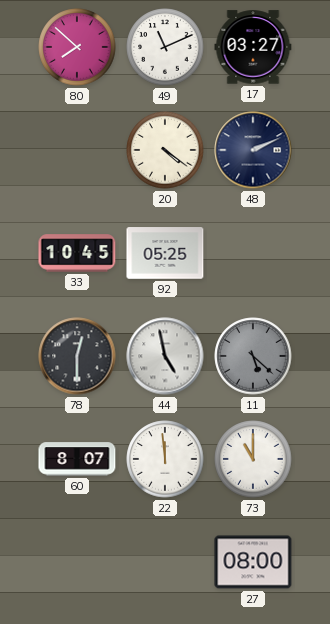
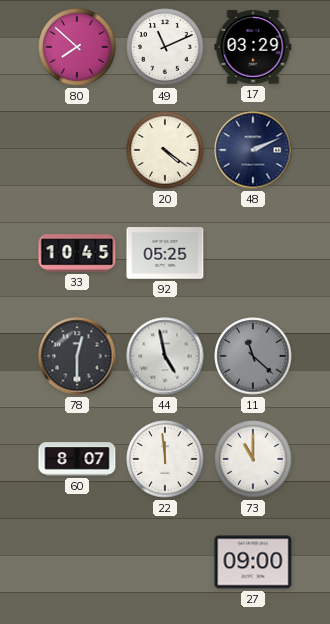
17: 03:27 -> 03:29 (253, 47)
11: 5:22 -> 11:22 (253, 356)
27: 08:00 -> 09:00 (253, 562)
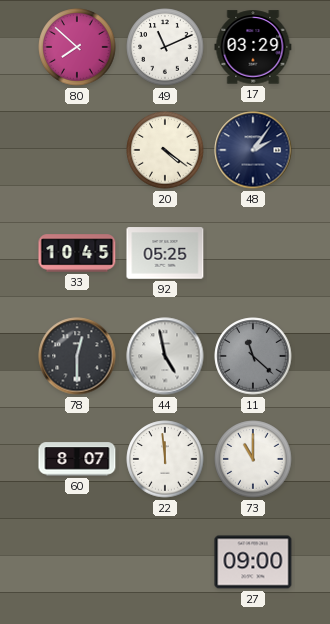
48: 2:11 -> 2:06 (253, 150)
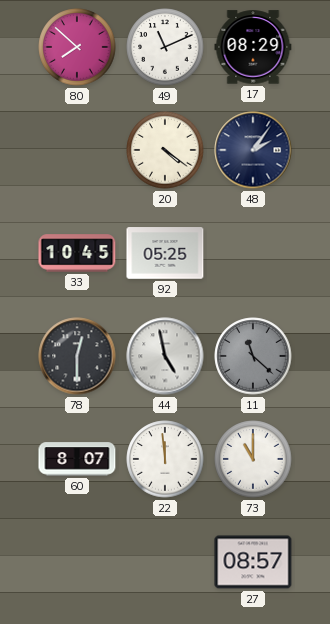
17: 03:29 -> 08:29 (253, 47)
27: 09:00 -> 08:57 (253, 562)
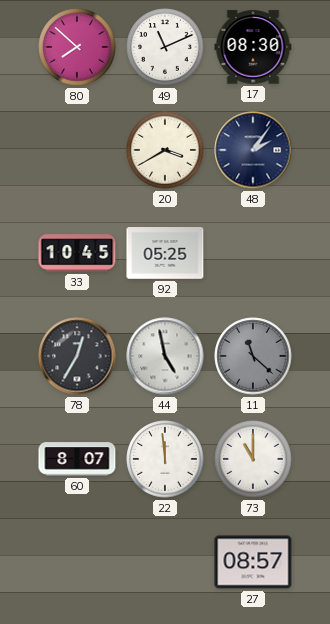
17: 08:29 -> 08:30 (253, 47)
20: 4:21 -> 3:40 (165, 150)
78: 12:30 -> 12:35 (77, 356)
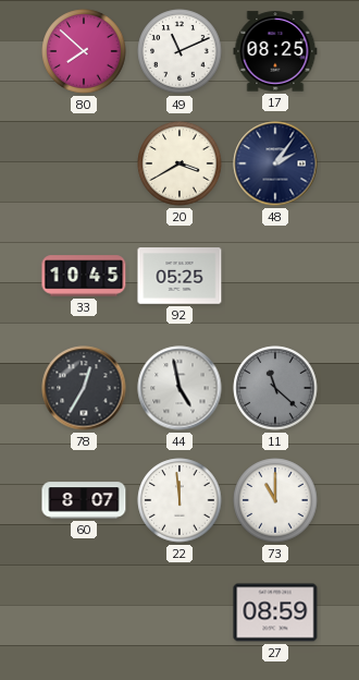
17: 08:30 -> 08:25 (275, 51)
27: 08:57 -> 08:59 (275, 612)
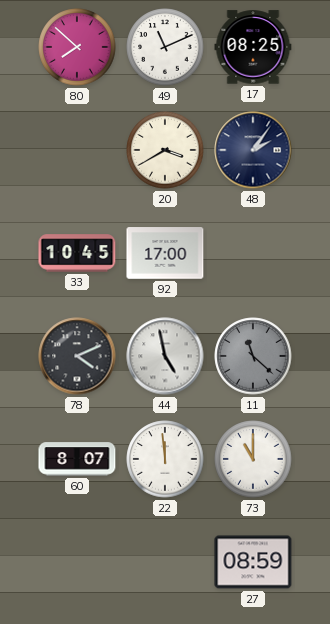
92: 05:25 -> 17:00 (165, 253)
78: 12:35 -> 4:11 (77, 356)
